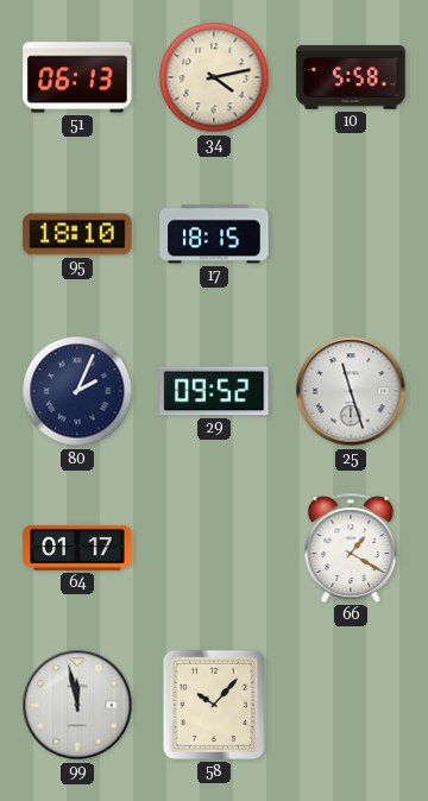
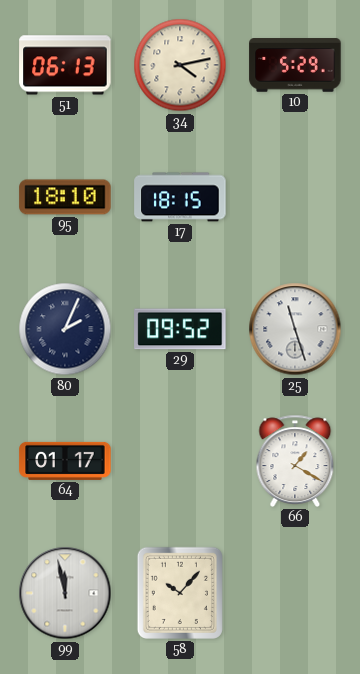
10: 5:58 -> 5:29 (295, 65)
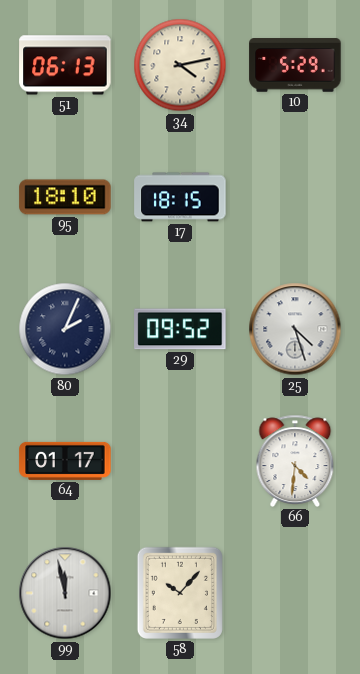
25: 11:27 -> 4:27 (295, 329)
66: 1:20 -> 4:31 (295, 461)
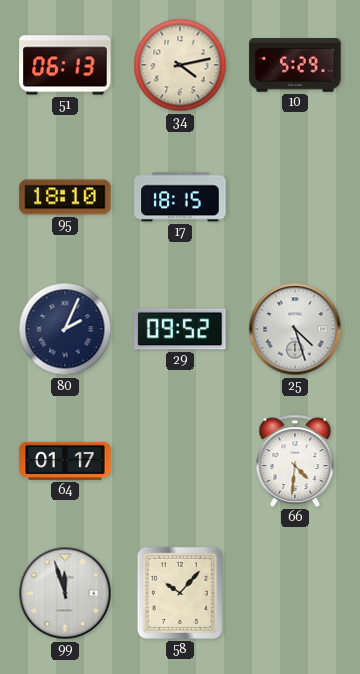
99: 11:58 -> 11:57 (65, 593)
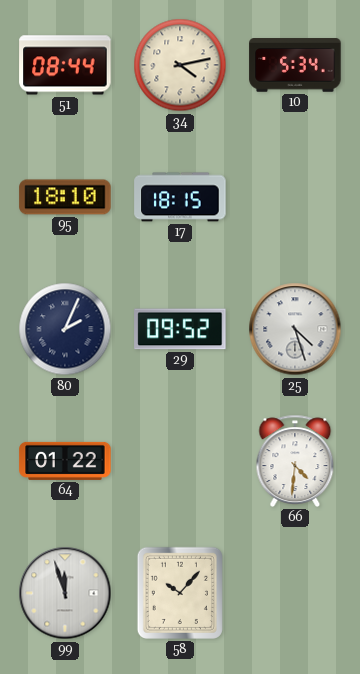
51: 06:13 -> 08:44 (65, 65)
10: 5:29 -> 5:34 (295, 65)
64: 01:17 -> 01:22 (65, 461)
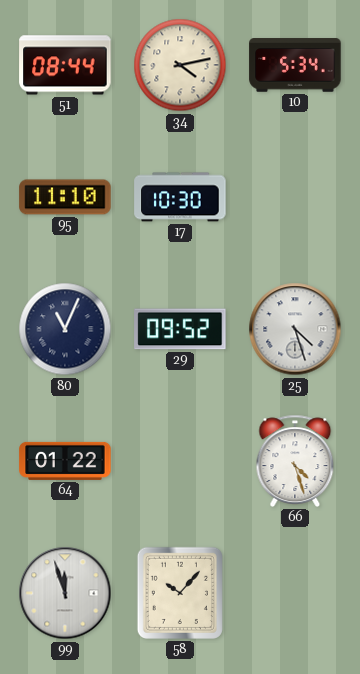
95: 18:10 -> 11:10 (65, 197)
17: 18:15 -> 10:30 (180, 197)
80: 2:04 -> 11:04 (65, 329)
66: 4:31 -> 4:27 (295, 461)
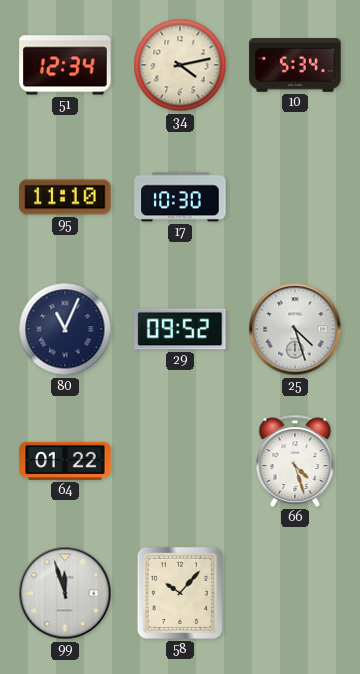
51: 08:44 -> 12:34 (65, 65)
